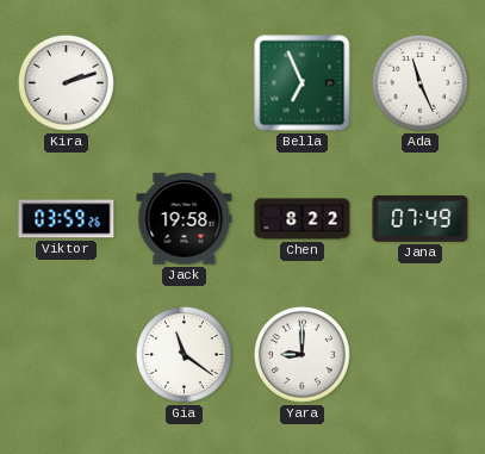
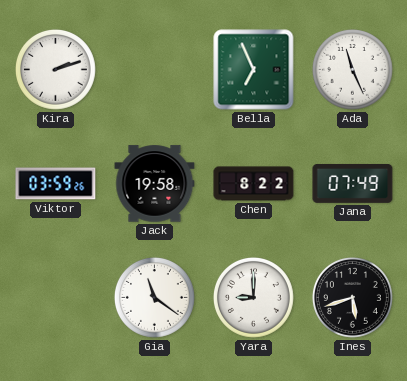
Ines: none -> 5:42 (352, 297)
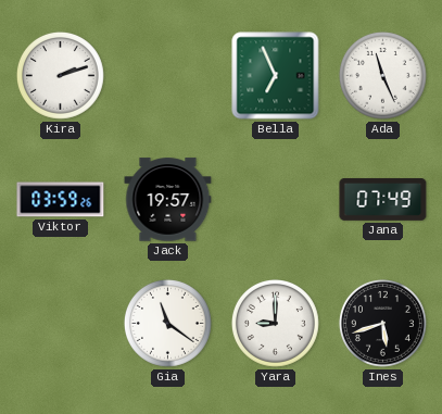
Jack: 19:58 -> 19:57 (168, 200)
Chen: 8:22 -> none (254, 184)
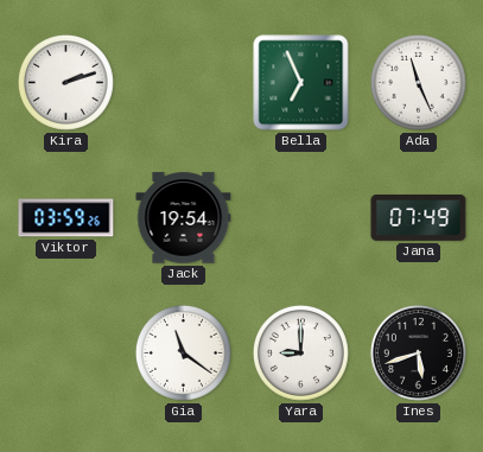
Jack: 19:57 -> 19:54 (184, 218)
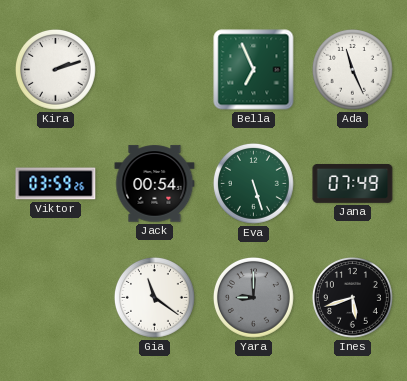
Jack: 19:54 -> 00:54 (155, 184)
Eva: none -> 5:27 (253, 183)
Yara dial: white -> grey (253, 297)
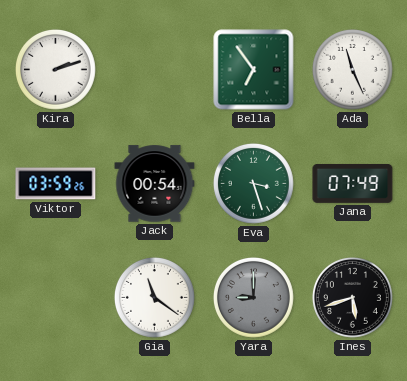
Bella: 6:56 -> 6:54 (254, 70)
Eva: 5:27 -> 3:27 (253, 183)
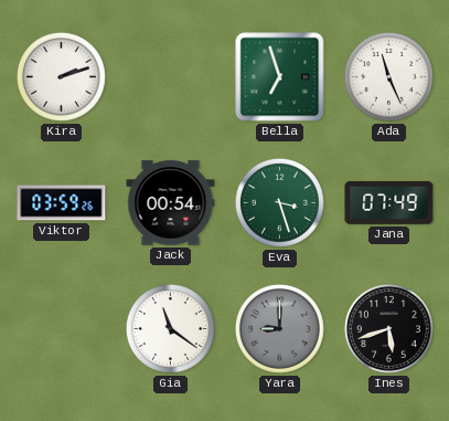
Bella: 6:54 -> 6:57 (280, 77)
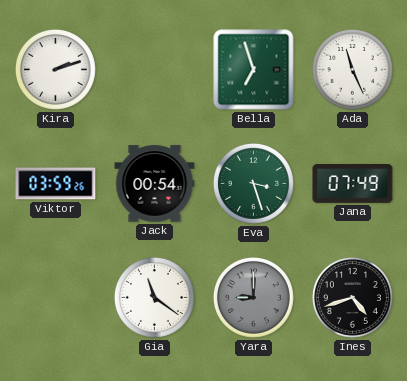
Ines: 5:42 -> 4:42 (352, 297)
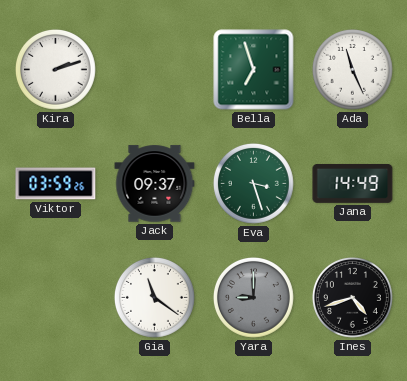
Jack: 00:54 -> 09:37 (155, 184)
Jana: 07:49 -> 14:49 (353, 183)
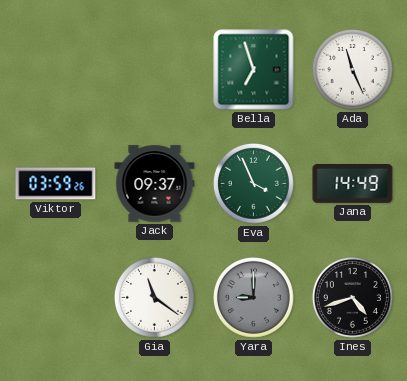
Kira: 2:12 -> none (55, 69)
Eva: 3:27 -> 3:56 (253, 183)
